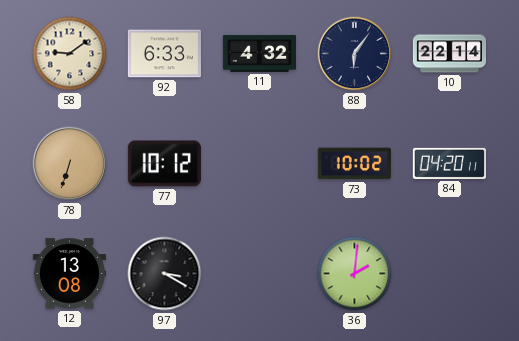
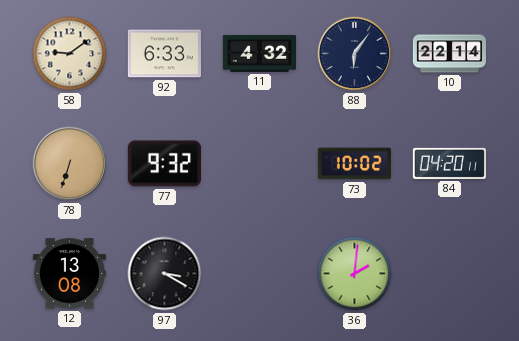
77: 10:12 -> 9:32 (164, 164)
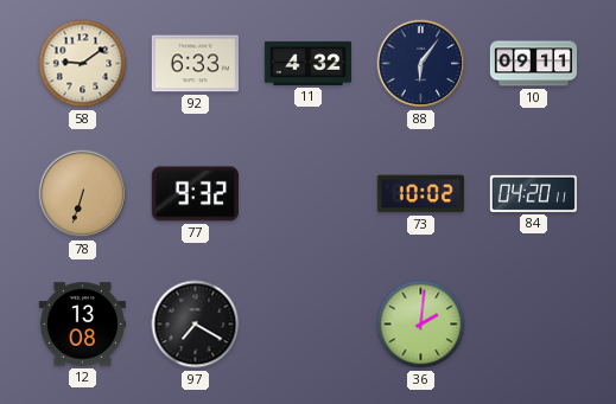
10: 22:14 -> 09:11 (533, 64)
97: 3:20 -> 7:20 (196, 325)
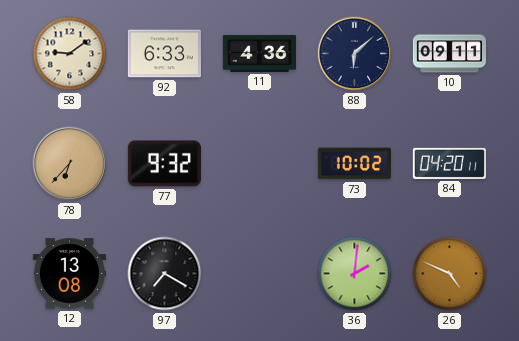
11: 4:32 -> 4:36 (259, 53)
88: 6:06 -> 6:08 (355, 54)
78: 6:33 -> 6:37 (70, 164)
26: none -> 4:49 (450, 274)
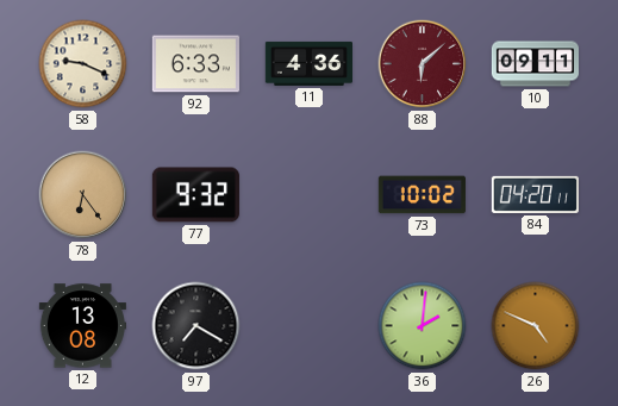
58: 9:09 -> 9:19 (83, 64)
88 dial: navy -> burgundy (423, 64)
78: 6:37 -> 6:24 (83, 195)
